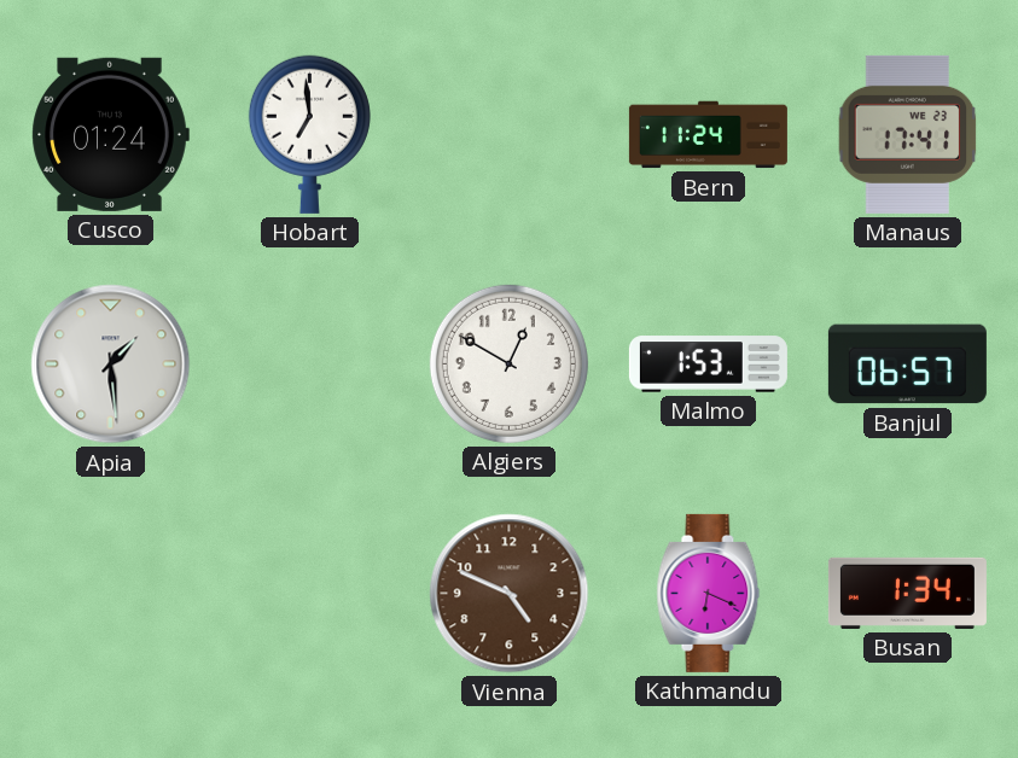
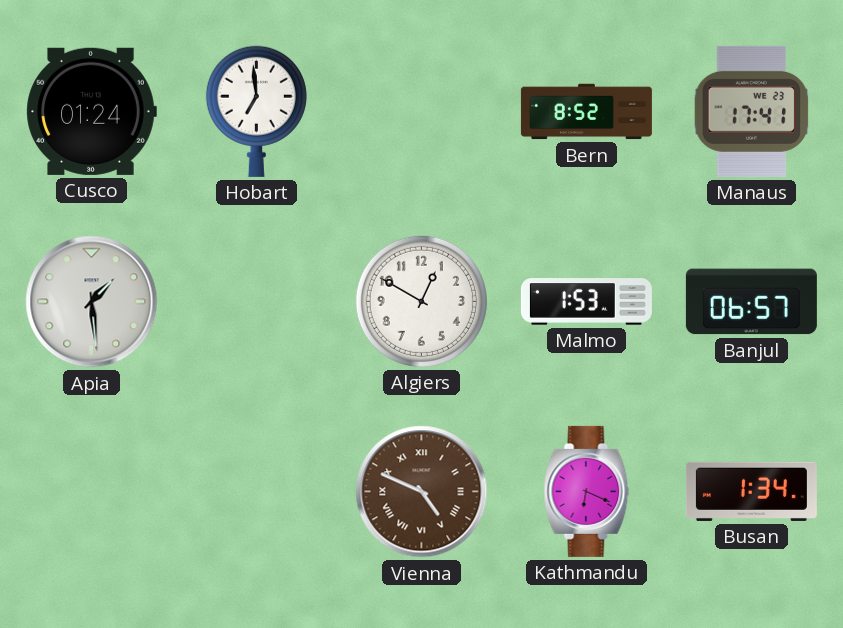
Bern: 11:24 -> 8:52 (586, 112)
Vienna numerals: Arabic -> Roman (422, 492)
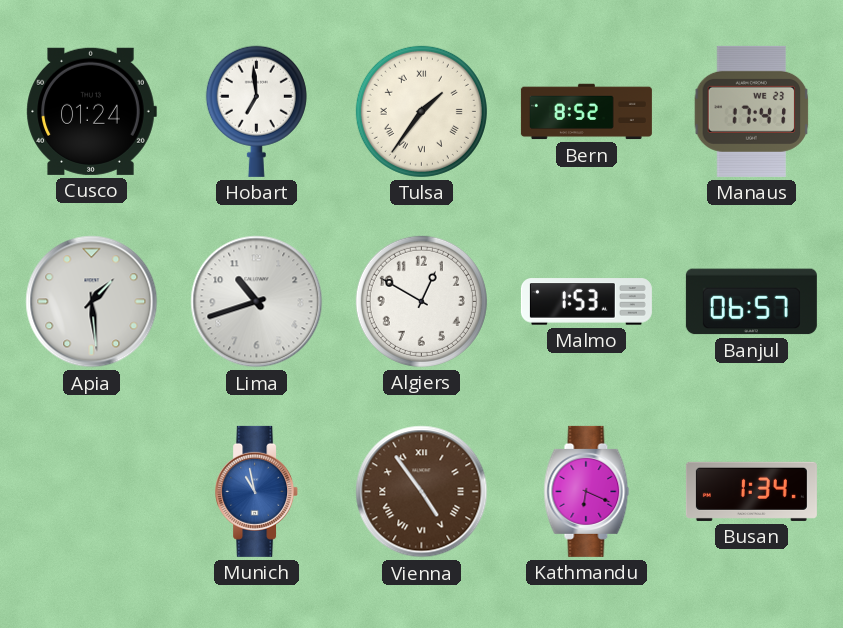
Tulsa: none -> 1:36 (421, 111)
Lima: none -> 10:42 (257, 302)
Munich: none -> 10:58 (257, 491)
Vienna: 4:49 -> 4:54 (422, 492)
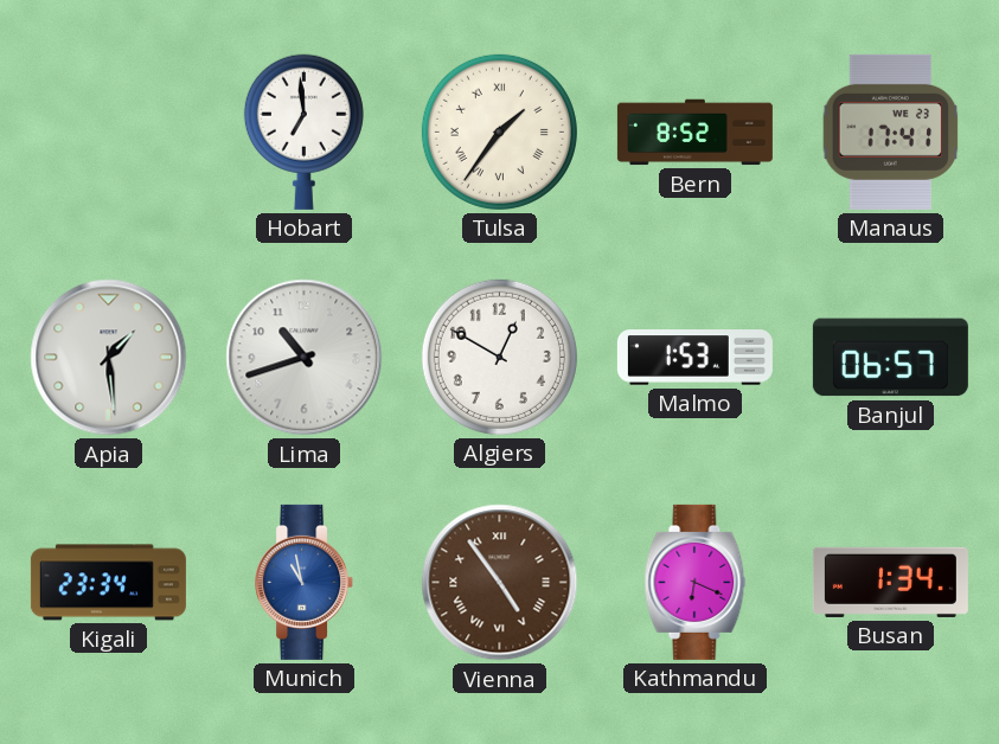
Cusco: 01:24 -> none (91, 111)
Kigali: none -> 23:34 (108, 583)
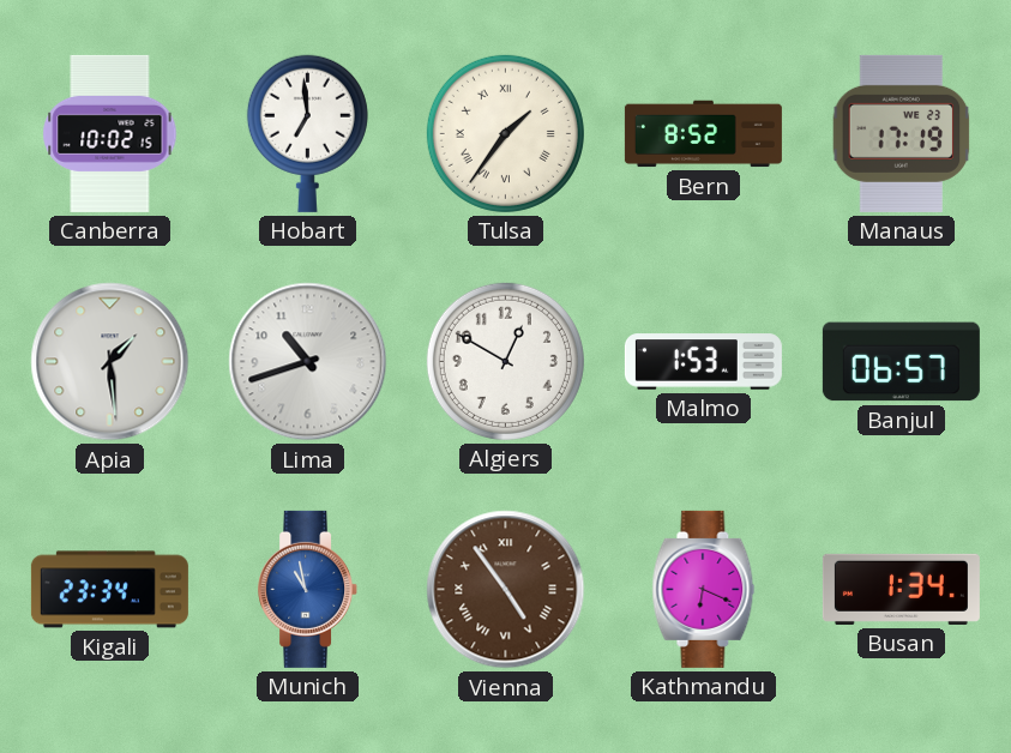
Canberra: none -> 10:02 (110, 133)
Manaus: 17:41 -> 17:19 (902, 133)
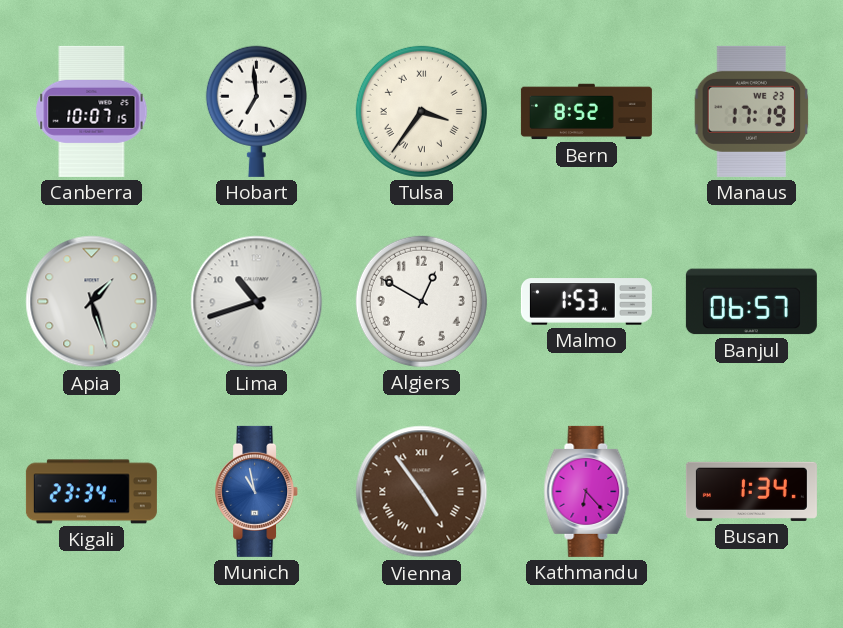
Canberra: 10:02 -> 10:07 (92, 111)
Tulsa: 1:36 -> 3:36 (421, 111)
Apia: 1:29 -> 1:27 (92, 302)
Kathmandu: 6:19 -> 6:23 (587, 491)
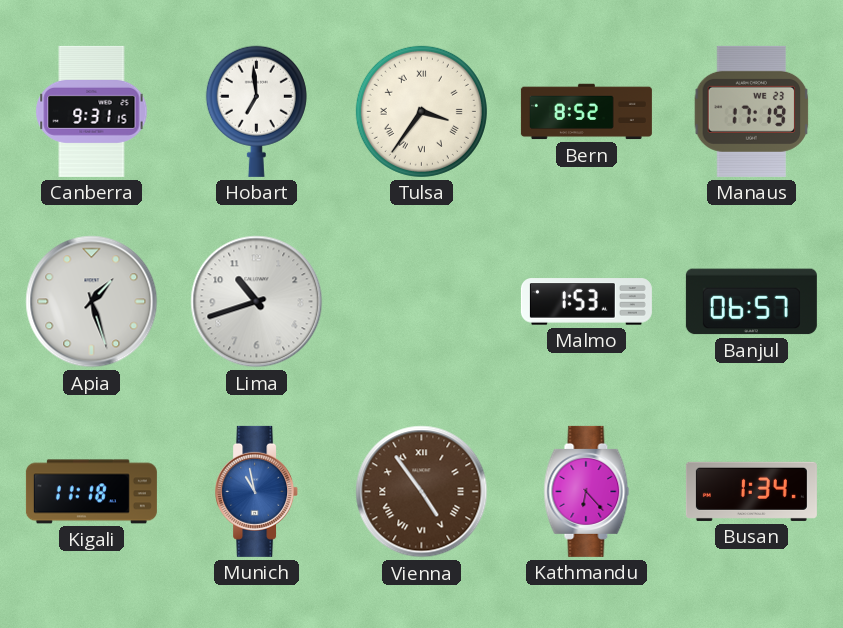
Canberra: 10:07 -> 9:31 (92, 111)
Algiers: 12:50 -> none (421, 301)
Kigali: 23:34 -> 11:18 (91, 492)
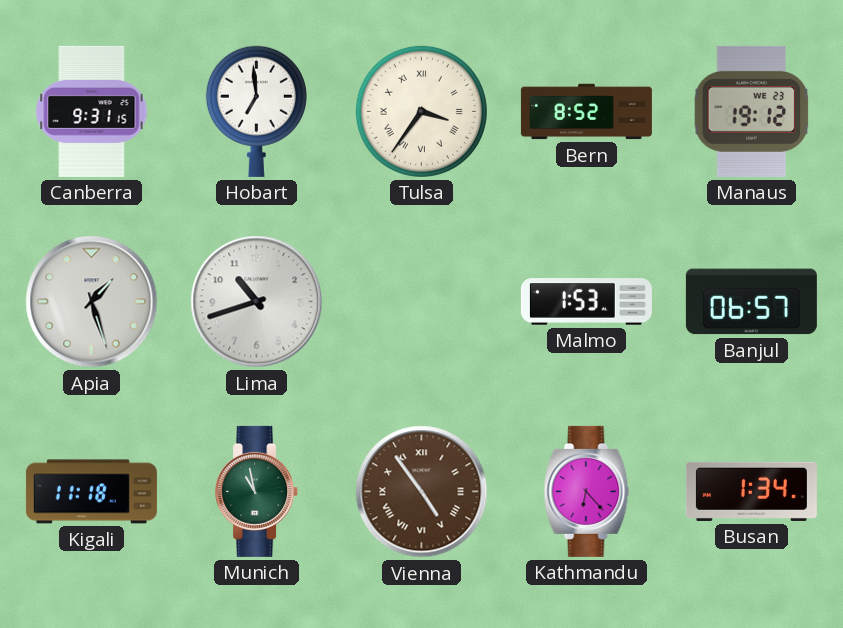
Manaus: 17:19 -> 19:12 (752, 111)
Munich dial: blue -> green (257, 491)
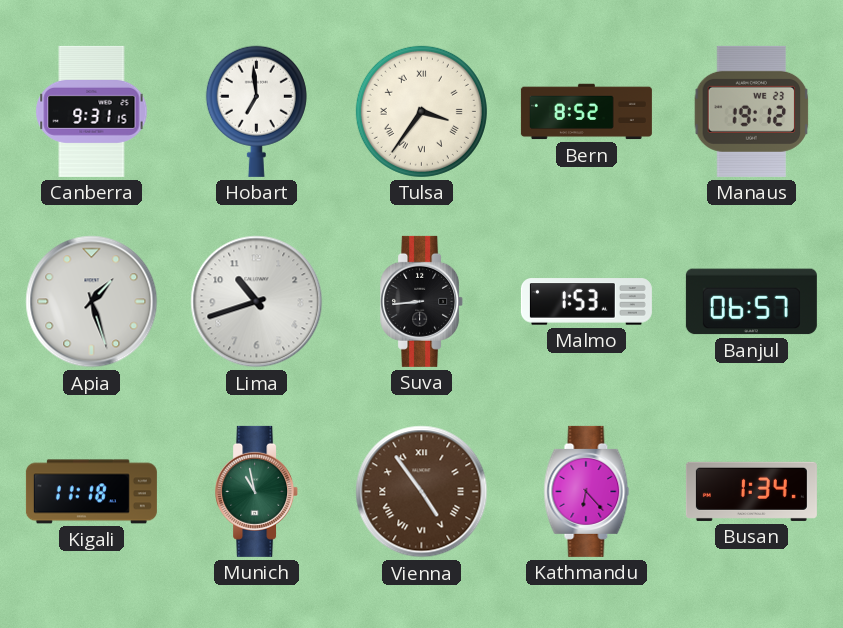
Suva: none -> 8:44 (422, 301)
